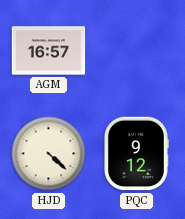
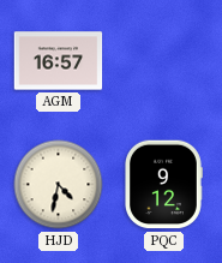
HJD: 4:22 -> 4:32 (59, 185)
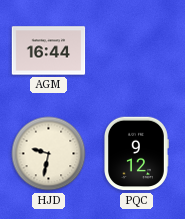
AGM: 16:57 -> 16:44 (49, 51)
HJD: 4:32 -> 9:32 (49, 154)
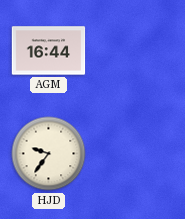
HJD: 9:32 -> 9:36 (49, 154)
PQC: 9:12 -> none (137, 154)
